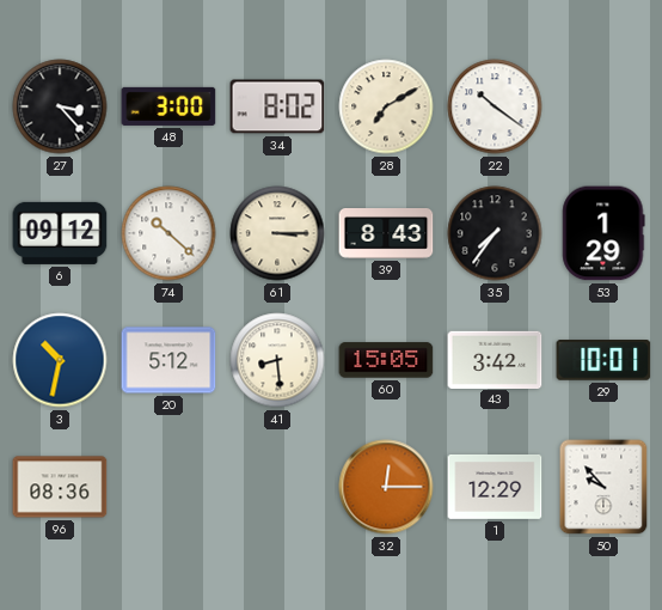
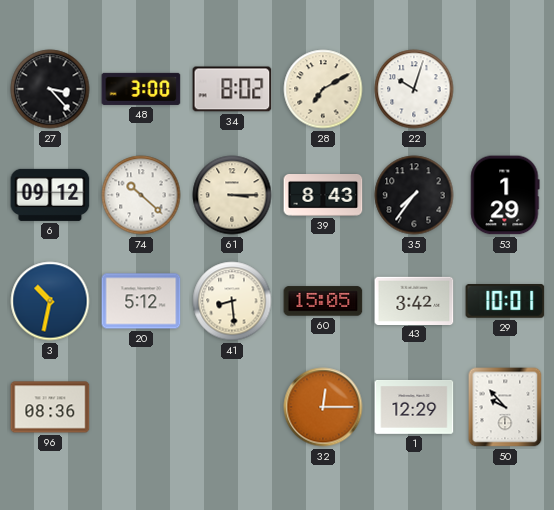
22: 10:21 -> 10:03 (414, 89)
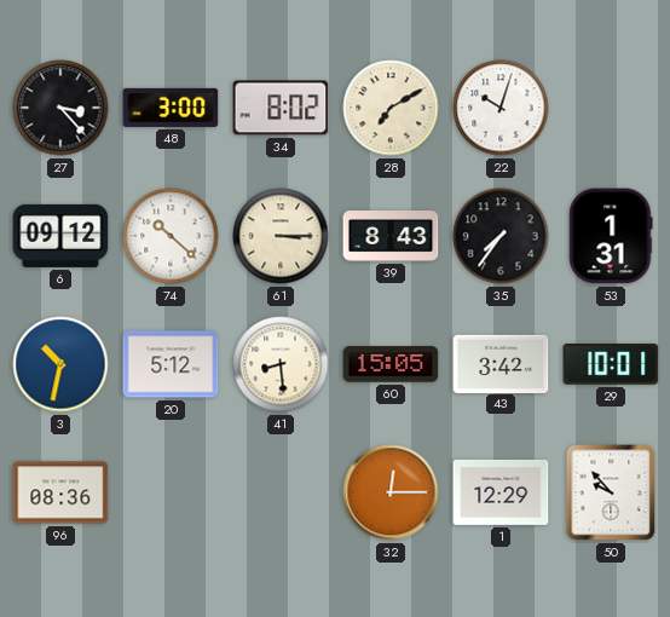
53: 1:29 -> 1:31 (611, 236)
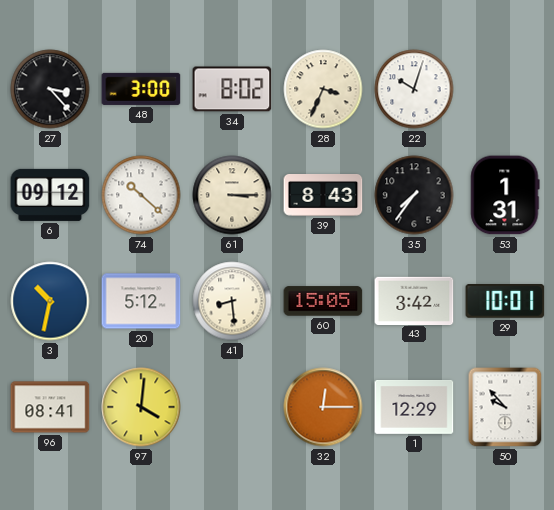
28: 7:10 -> 3:34 (323, 89)
96: 08:36 -> 08:41 (50, 407)
97: none -> 4:01 (141, 407)
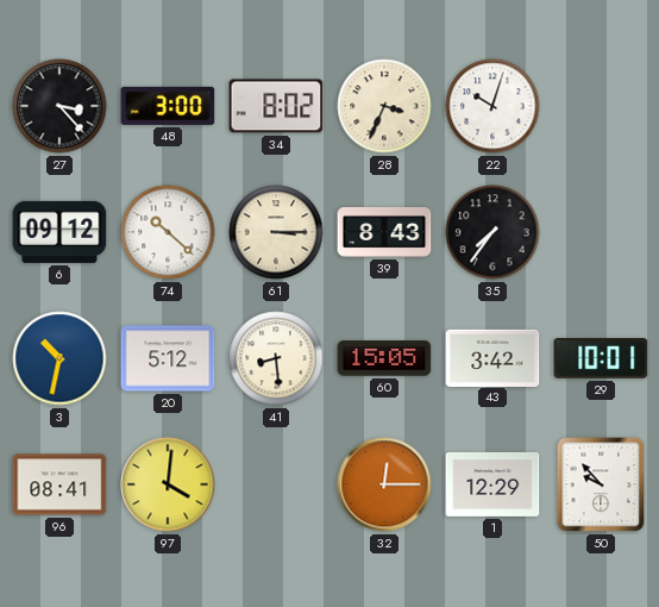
53: 1:31 -> none (505, 195)
